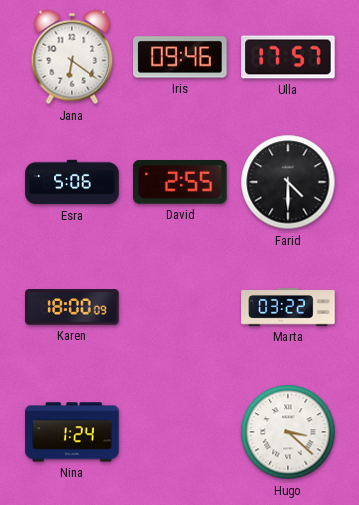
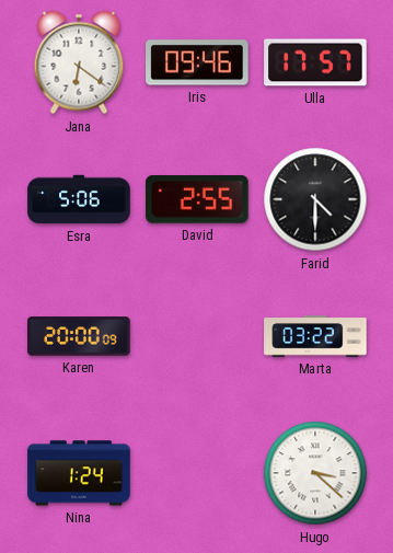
Karen: 18:00 -> 20:00 (79, 336)
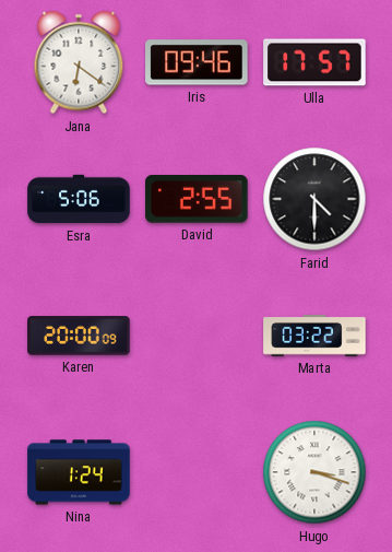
Hugo: 3:22 -> 3:18 (314, 472)
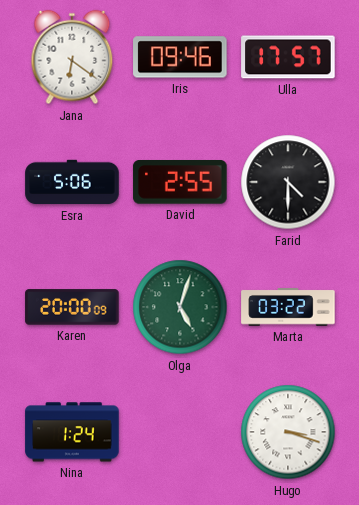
Olga: none -> 5:03 (180, 307)
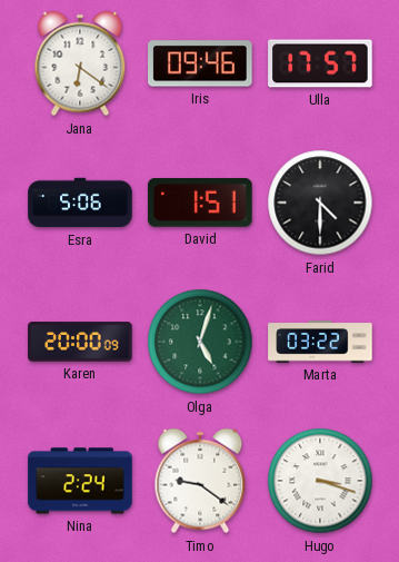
David: 2:55 -> 1:51 (200, 204)
Nina: 1:24 -> 2:24 (80, 481)
Timo: none -> 9:21 (200, 481)
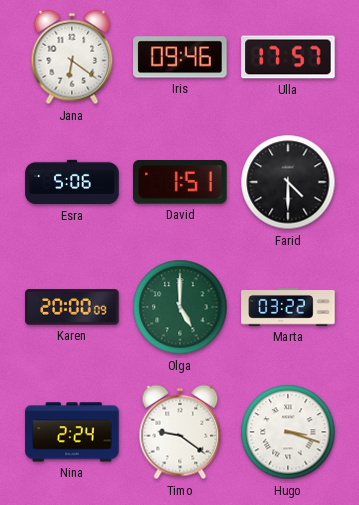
Olga: 5:03 -> 5:00 (180, 307)
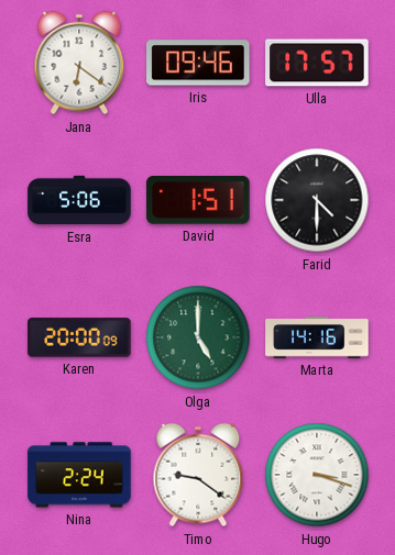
Marta: 03:22 -> 14:16 (317, 337)
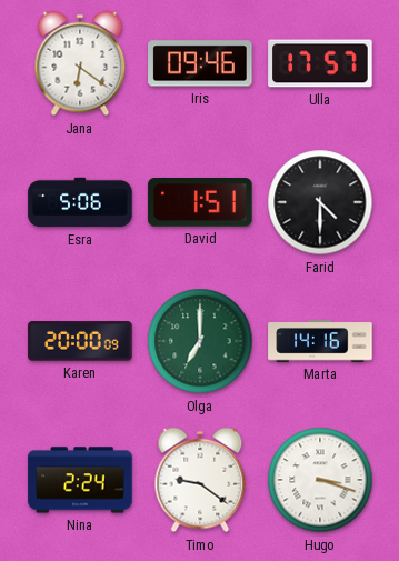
Olga: 5:00 -> 7:00 (200, 341)
